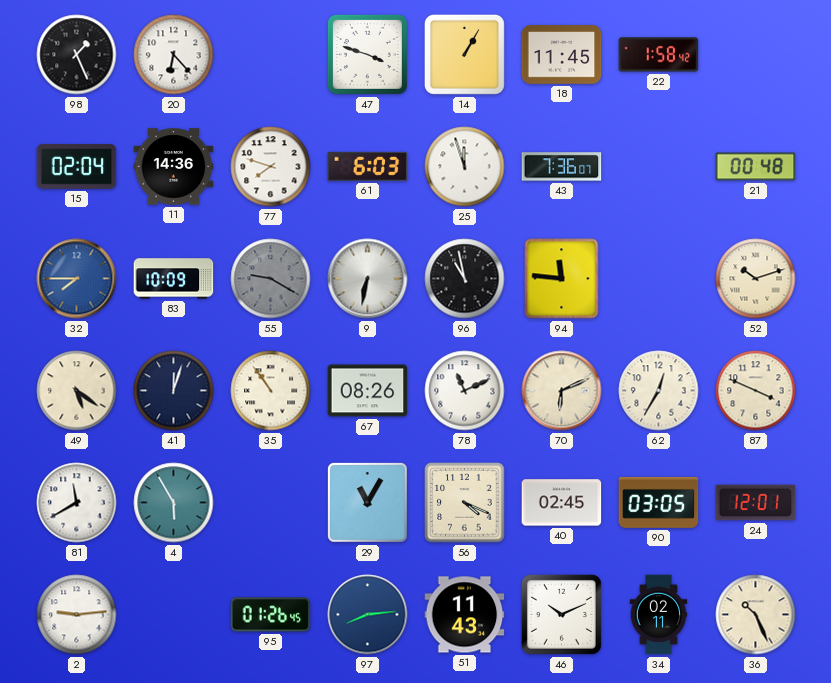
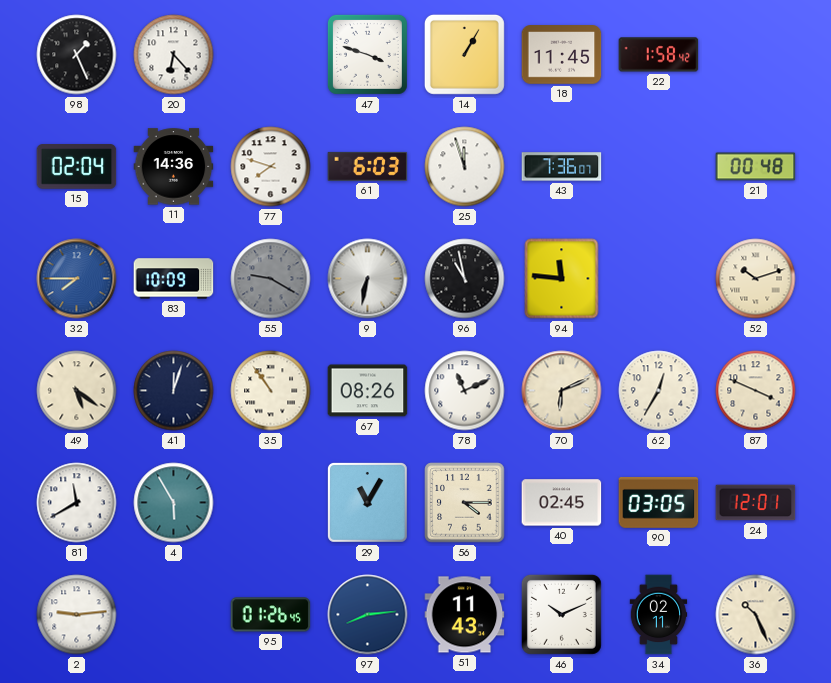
56: 4:19 -> 4:15 (465, 503)
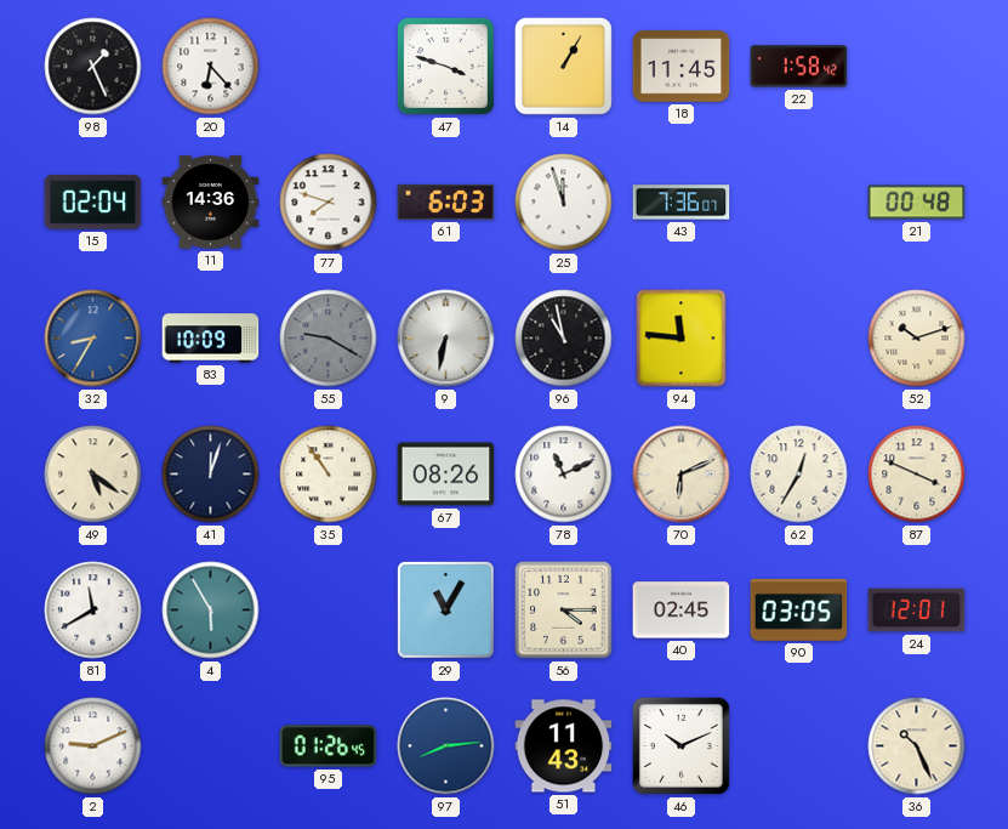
32: 7:45 -> 8:35 (93, 339)
2: 9:14 -> 9:11 (93, 746)
34: 02:11 -> none (659, 615)
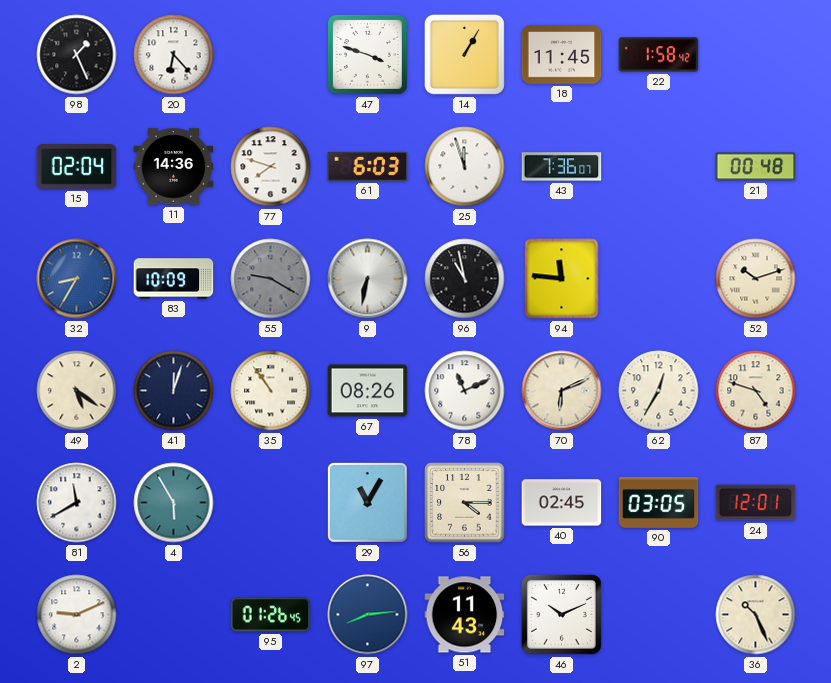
87: 3:49 -> 4:48 (756, 391)
